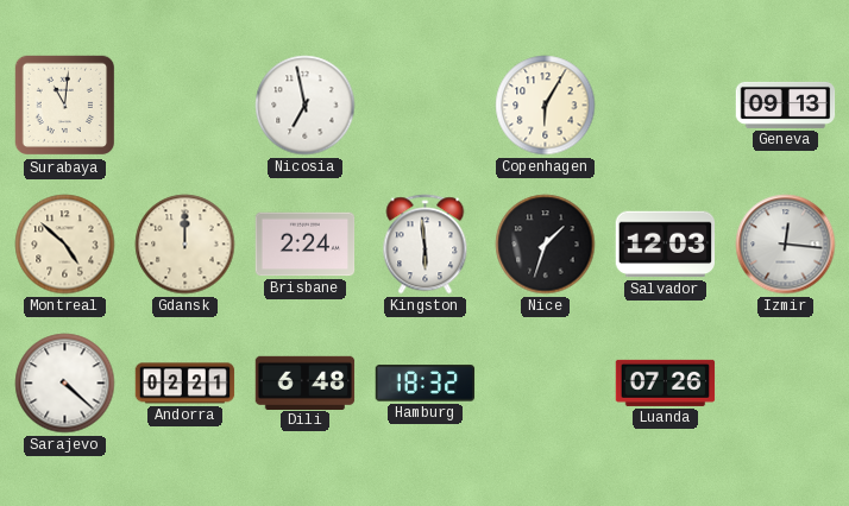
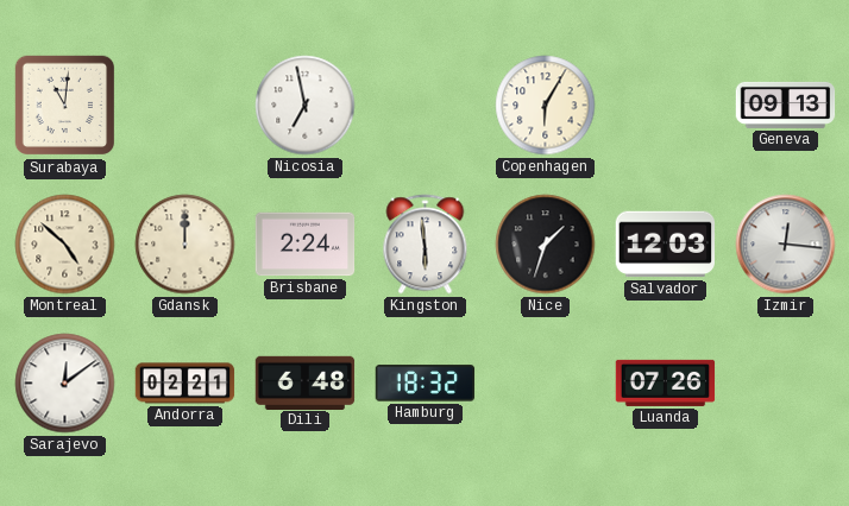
Sarajevo: 4:22 -> 12:09 (65, 384)
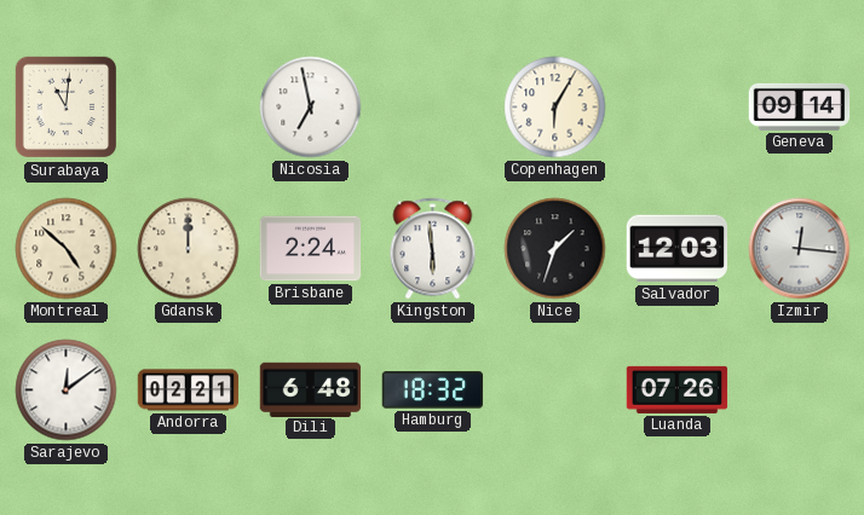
Geneva: 09:13 -> 09:14 (800, 106)
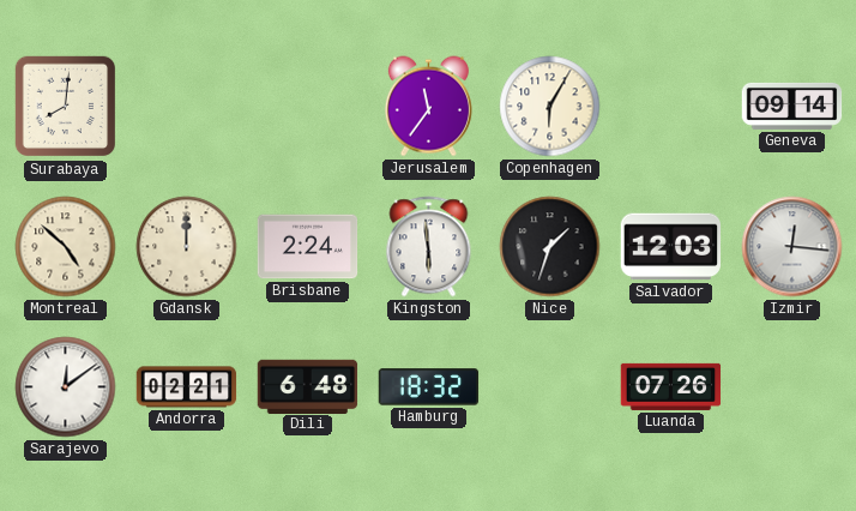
Surabaya: 11:01 -> 8:01 (66, 107)
Nicosia: 6:58 -> none (311, 108)
Jerusalem: none -> 11:36 (428, 107)
